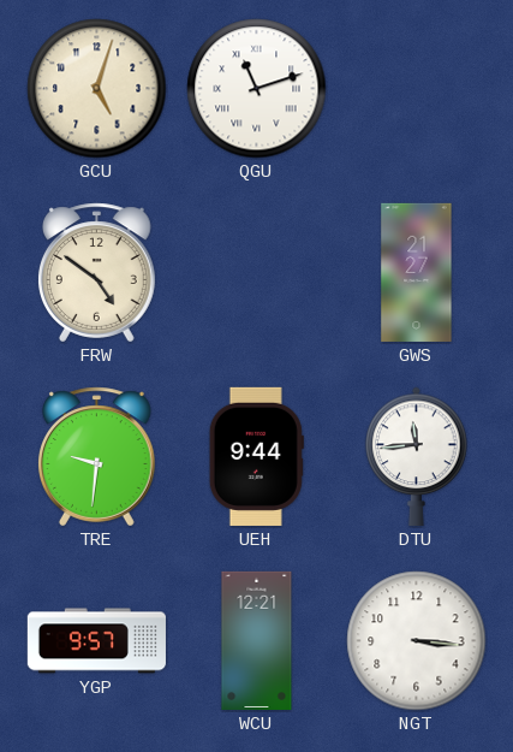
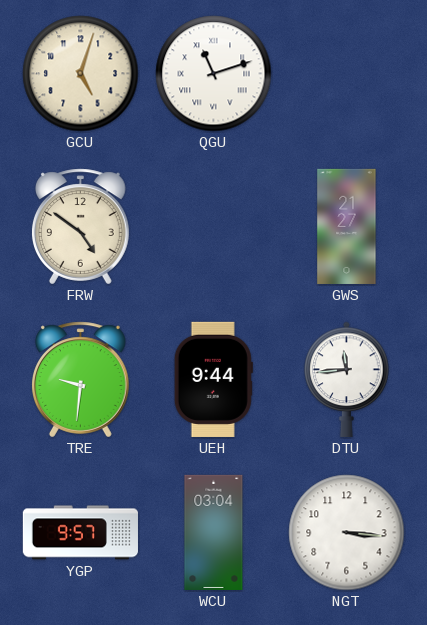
WCU: 12:21 -> 03:04 (214, 532)
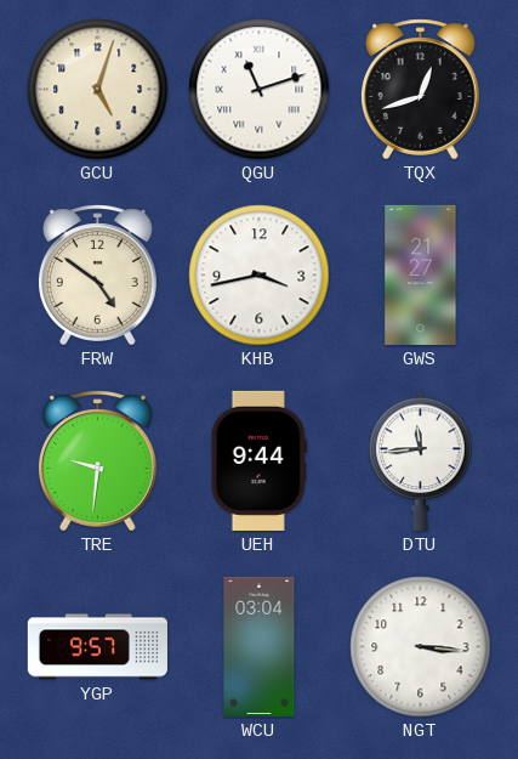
TQX: none -> 12:42 (420, 90)
KHB: none -> 3:43 (260, 276)
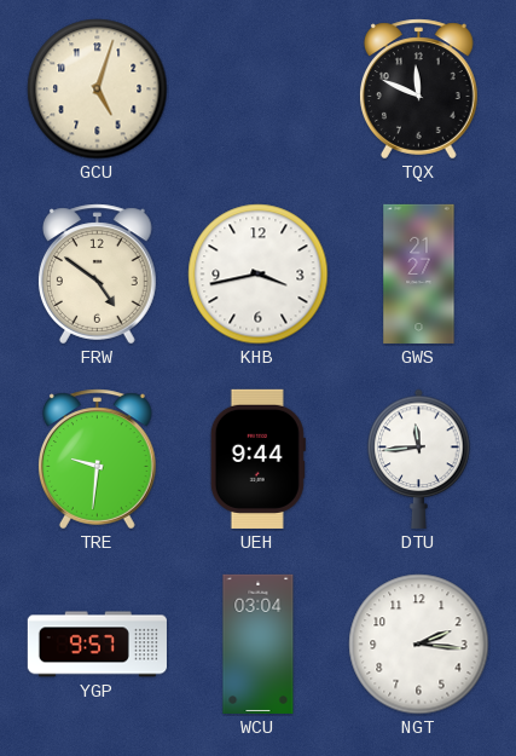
QGU: 11:12 -> none (260, 90)
TQX: 12:42 -> 11:49 (418, 90)
NGT: 3:16 -> 2:16 (419, 645)
